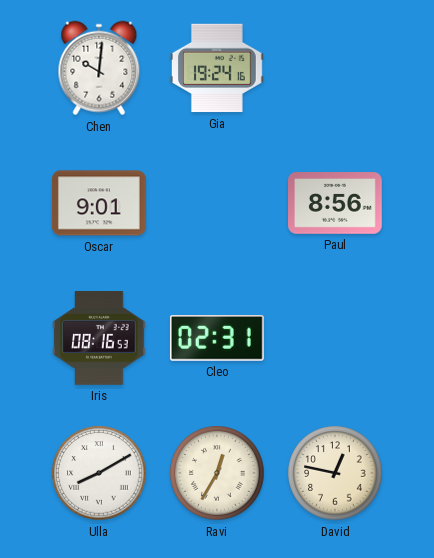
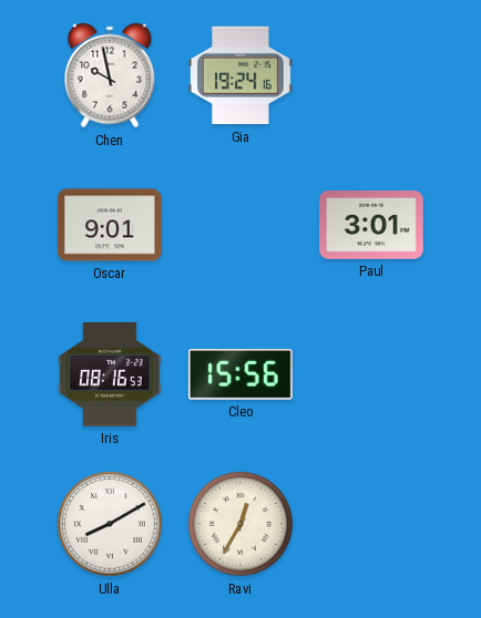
Chen: 10:01 -> 9:58 (110, 75)
Paul: 8:56 -> 3:01 (372, 225)
Cleo: 02:31 -> 15:56 (240, 375)
David: 12:47 -> none (335, 473)
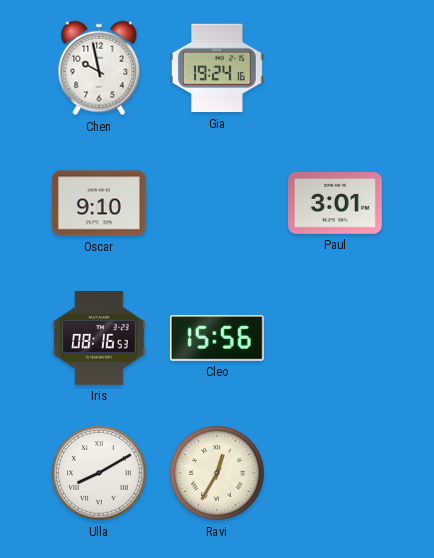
Oscar: 9:01 -> 9:10 (100, 203)
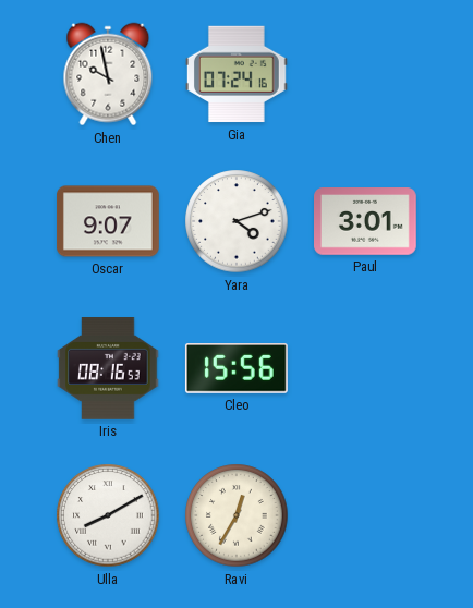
Gia: 19:24 -> 07:24 (238, 74)
Oscar: 9:10 -> 9:07 (109, 221)
Yara: none -> 4:12 (237, 221)
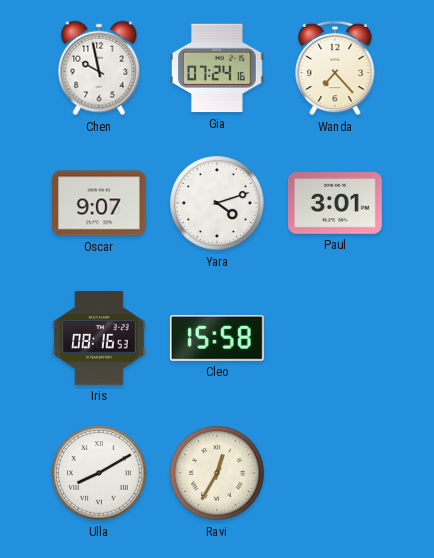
Wanda: none -> 7:23 (335, 68)
Cleo: 15:56 -> 15:58 (217, 339)
